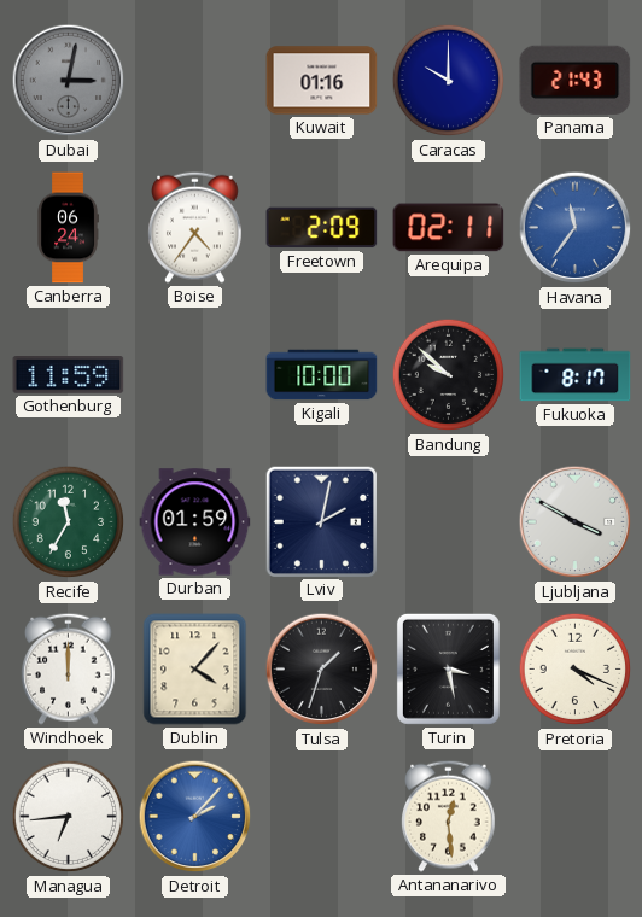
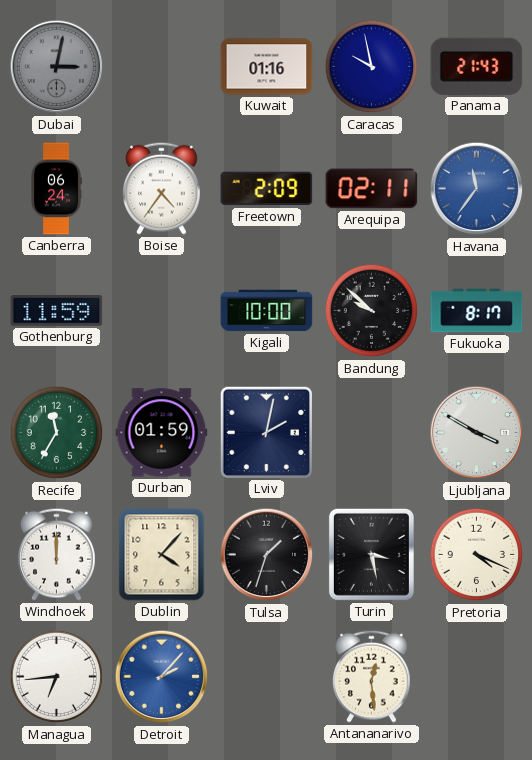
Caracas: 10:00 -> 9:58 (372, 67)
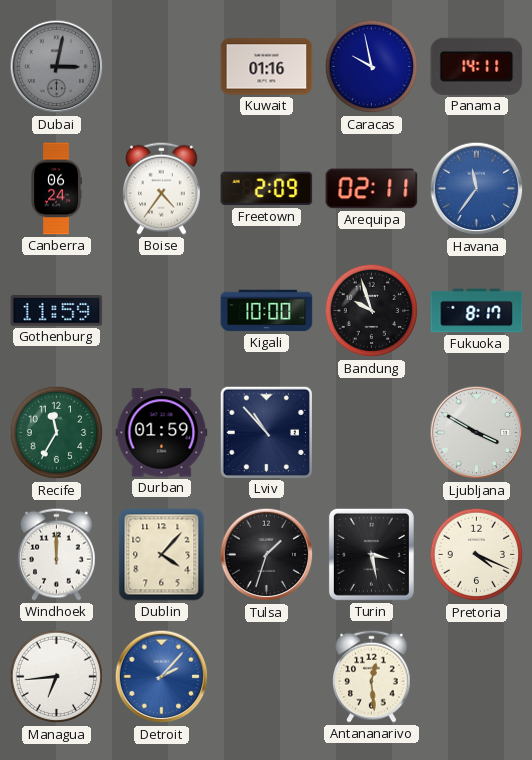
Panama: 21:43 -> 14:11 (477, 66)
Bandung: 9:52 -> 9:57 (372, 311)
Lviv: 2:02 -> 10:53 (266, 432)
